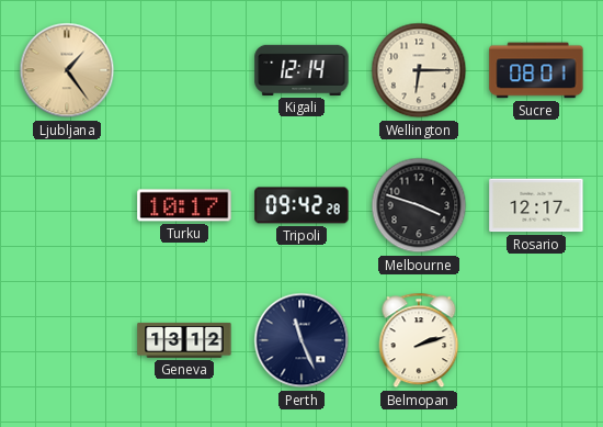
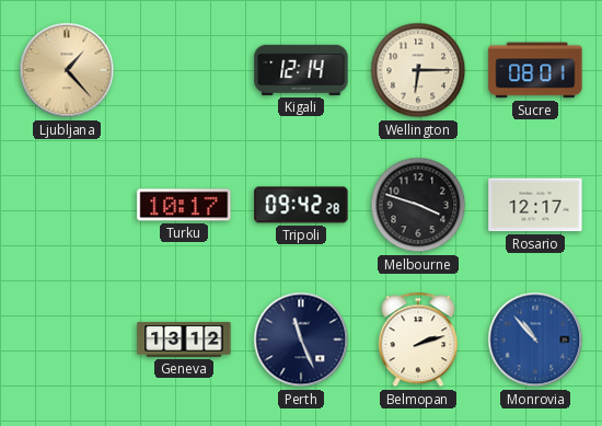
Ljubljana: 1:24 -> 1:23 (67, 70)
Monrovia: none -> 10:53 (535, 339)
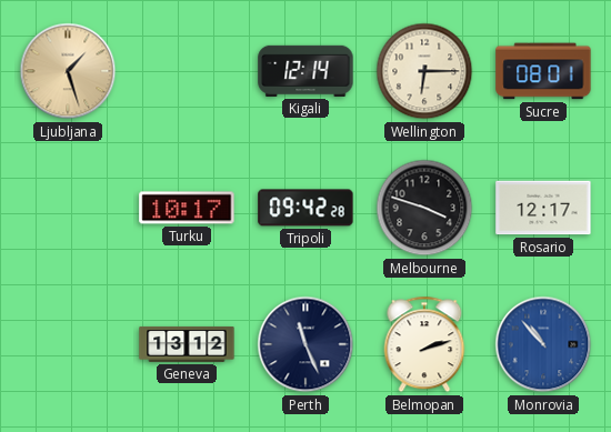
Ljubljana: 1:23 -> 1:27 (68, 71)
